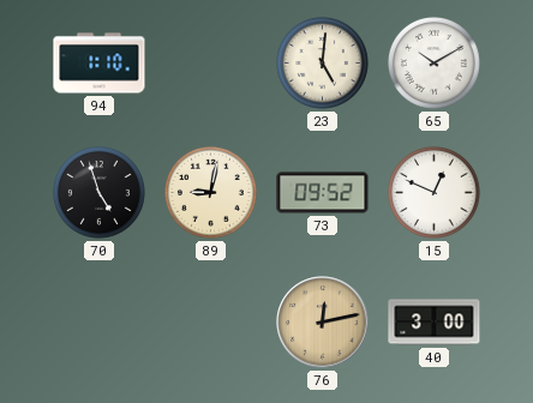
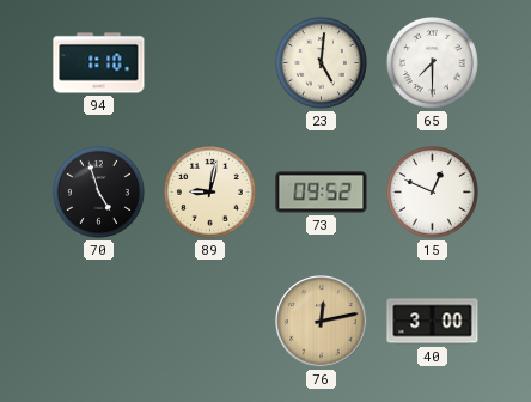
65: 10:10 -> 7:30 (433, 63)
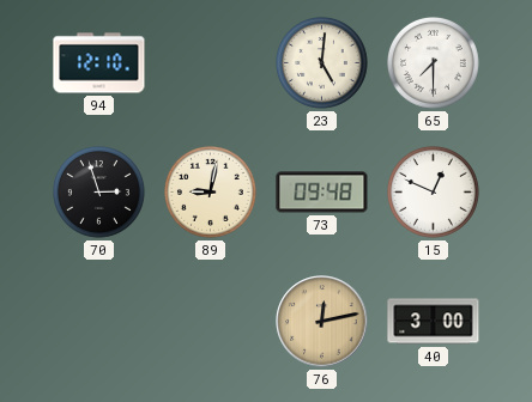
94: 1:10 -> 12:10 (99, 63)
70: 4:57 -> 2:57 (99, 193)
73: 09:52 -> 09:48 (322, 193)
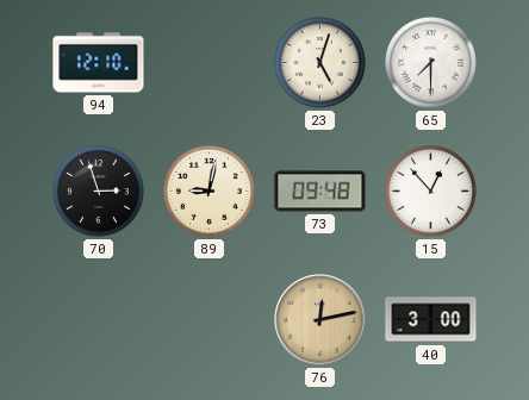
23: 5:01 -> 5:03 (320, 63)
15: 12:49 -> 12:53 (431, 192)
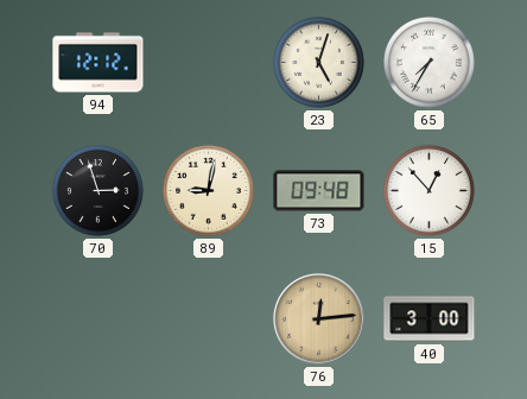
94: 12:10 -> 12:12 (99, 63)
65: 7:30 -> 7:35 (430, 63)
76: 12:13 -> 12:14 (319, 319)
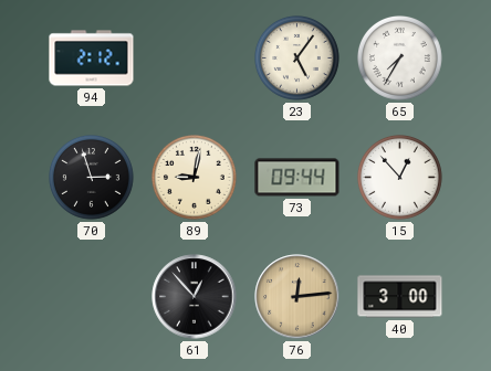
94: 12:12 -> 2:12 (92, 59)
23: 5:03 -> 5:06 (297, 59)
73: 09:48 -> 09:44 (297, 178)
61: none -> 12:53 (195, 297)
